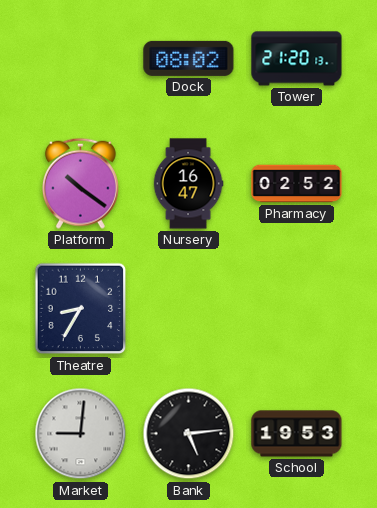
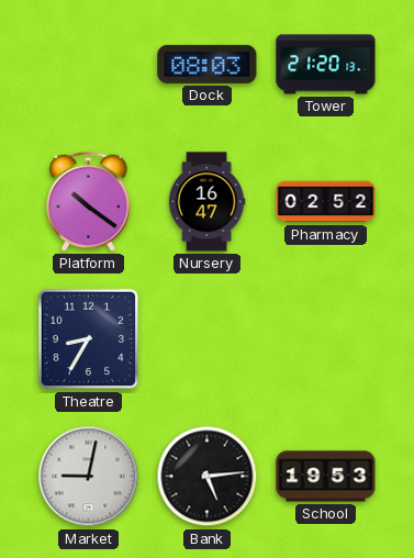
Dock: 08:02 -> 08:03 (208, 64)
Market: 9:01 -> 9:02 (89, 477)
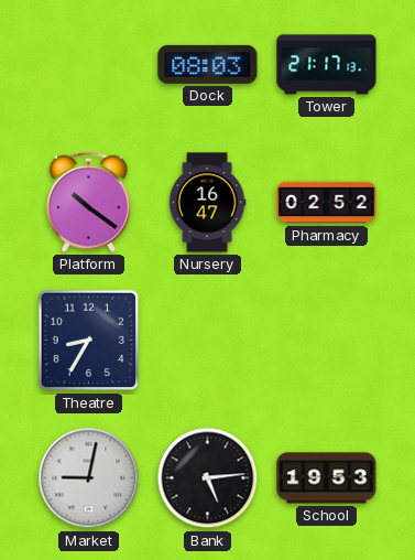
Tower: 21:20 -> 21:17 (327, 65)
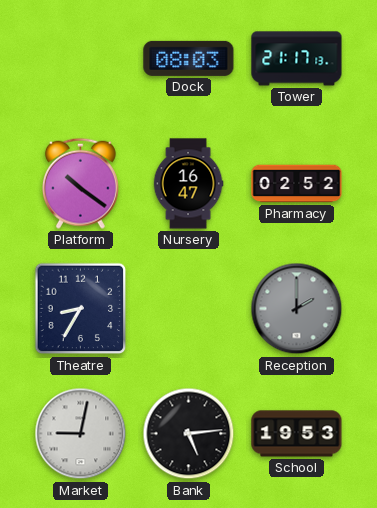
Reception: none -> 2:00 (297, 309)
